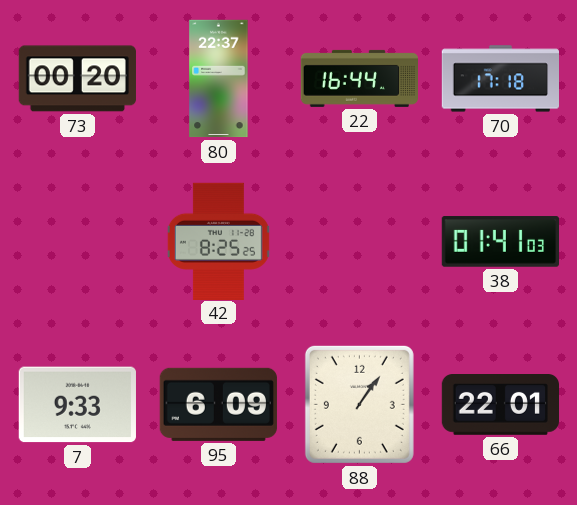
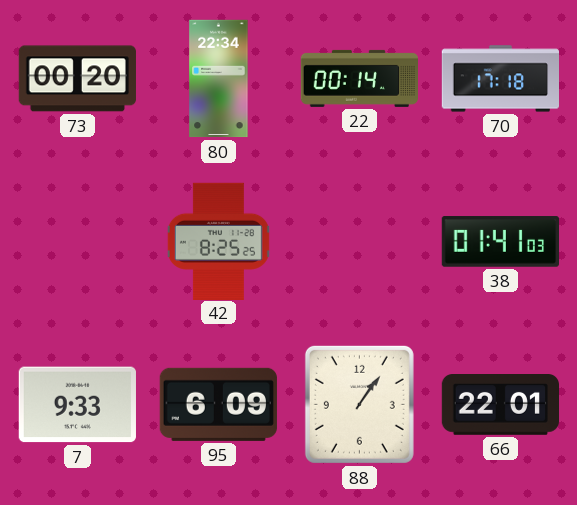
80: 22:37 -> 22:34 (219, 79)
22: 16:44 -> 00:14 (359, 78)
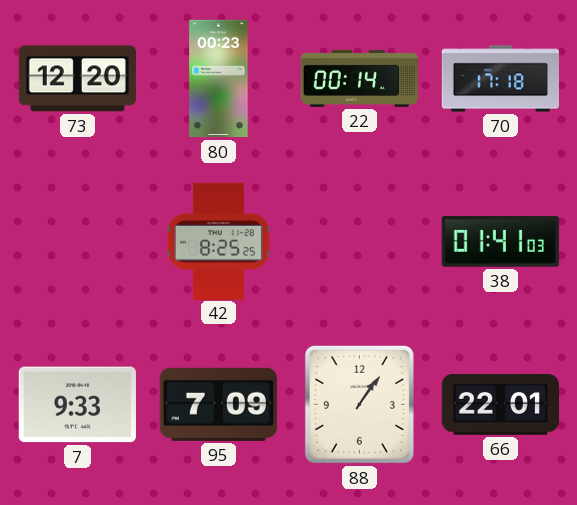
73: 00:20 -> 12:20 (77, 79)
80: 22:34 -> 00:23 (219, 79)
95: 6:09 -> 7:09 (218, 404)
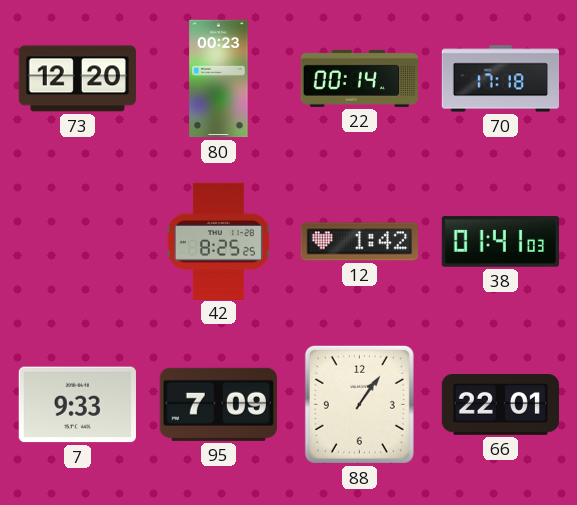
12: none -> 1:42 (359, 242)
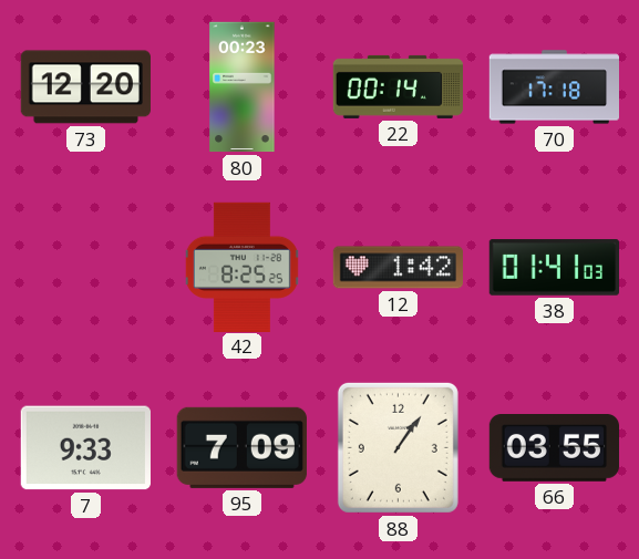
66: 22:01 -> 03:55 (554, 448)
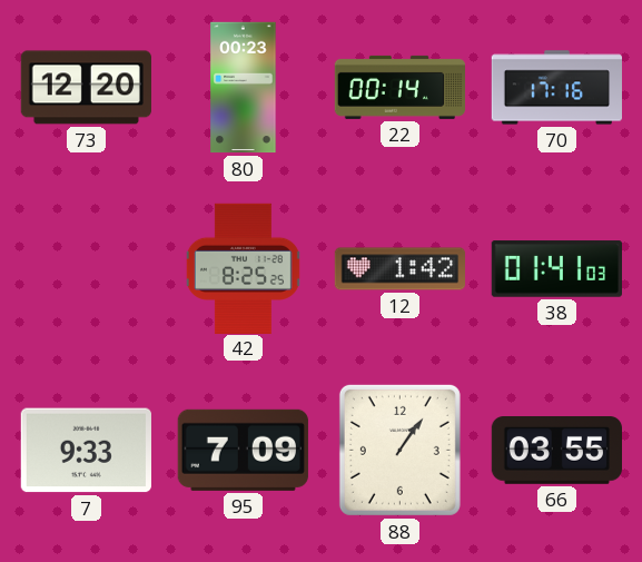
70: 17:18 -> 17:16 (556, 88)
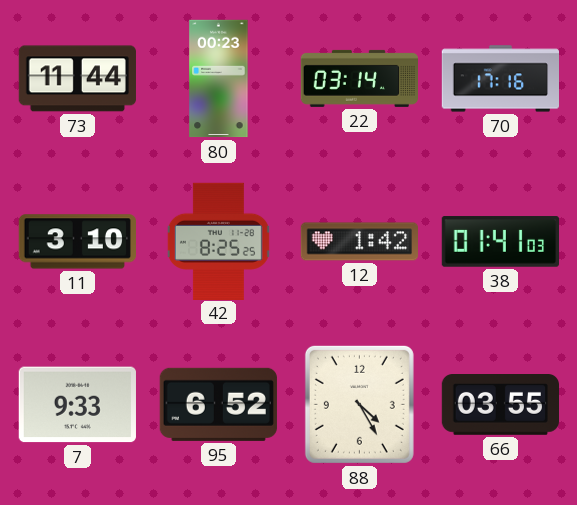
73: 12:20 -> 11:44 (77, 79)
22: 00:14 -> 03:14 (359, 78)
11: none -> 3:10 (77, 242)
95: 7:09 -> 6:52 (218, 404)
88: 1:06 -> 4:25 (359, 404)
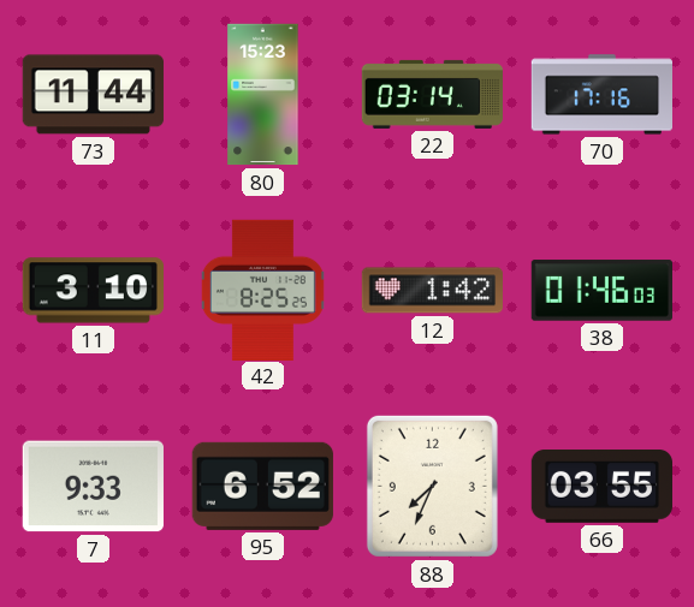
80: 00:23 -> 15:23 (263, 95)
38: 01:41 -> 01:46 (601, 291)
88: 4:25 -> 7:34 (432, 486)
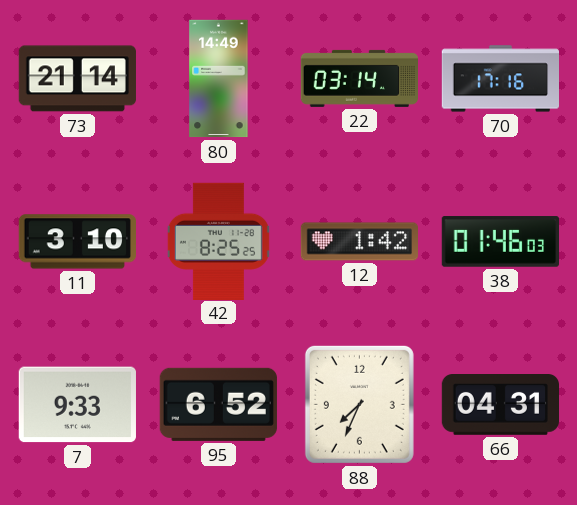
73: 11:44 -> 21:14 (77, 79)
80: 15:23 -> 14:49 (219, 79)
66: 03:55 -> 04:31 (500, 405)
